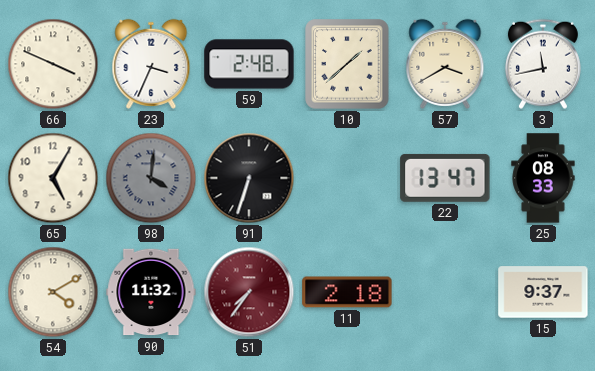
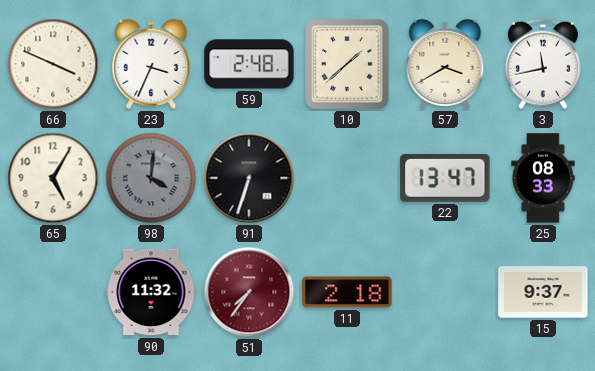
54: 4:10 -> none (53, 292)
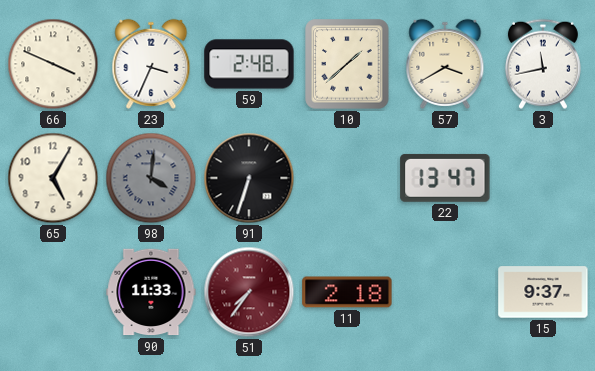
25: 08:33 -> none (543, 178)
90: 11:32 -> 11:33 (151, 292)
